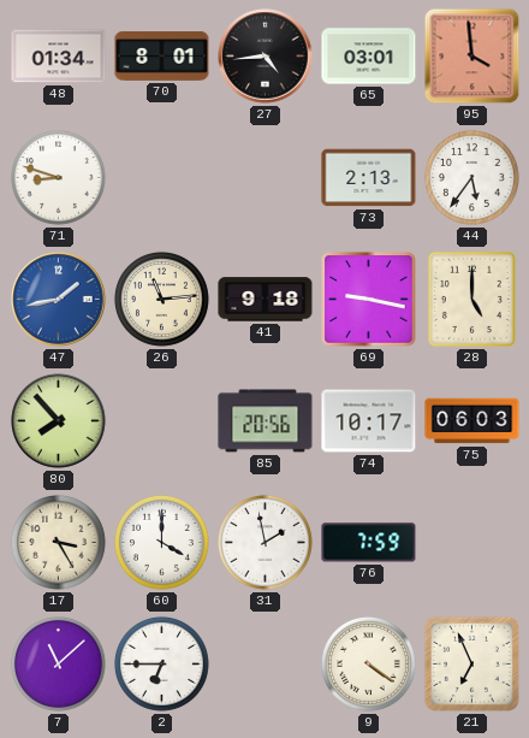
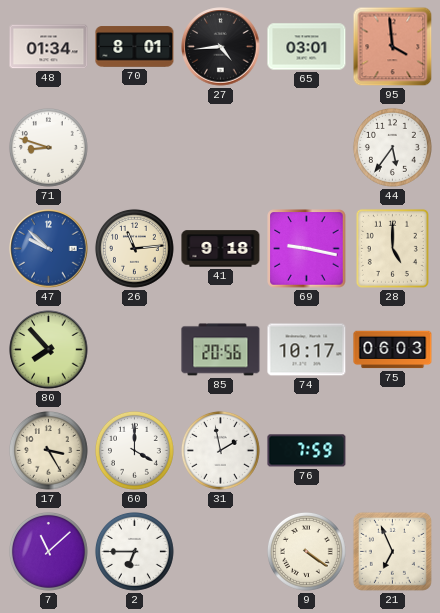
73: 2:13 -> none (369, 178)
47: 1:43 -> 9:52 (49, 249)
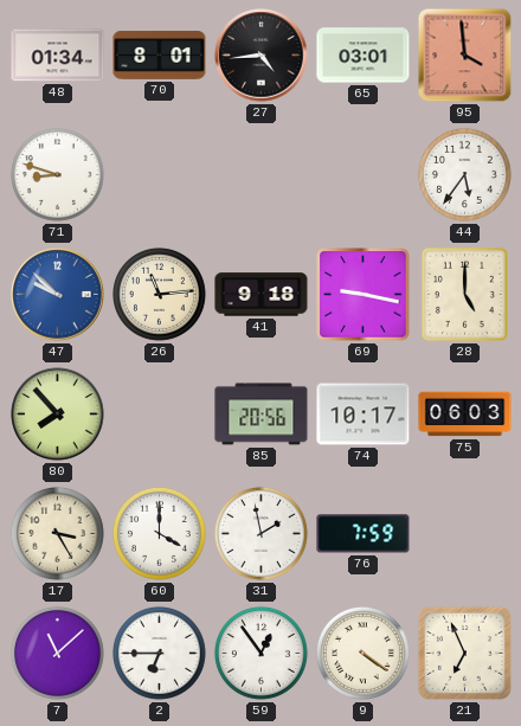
59: none -> 12:54 (260, 653)
